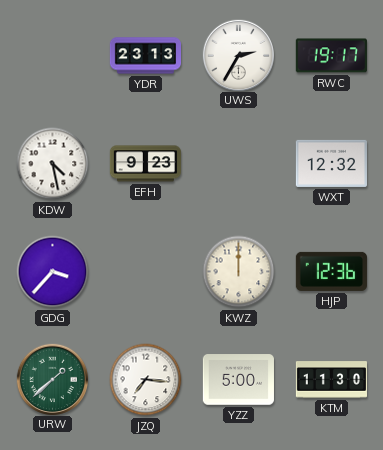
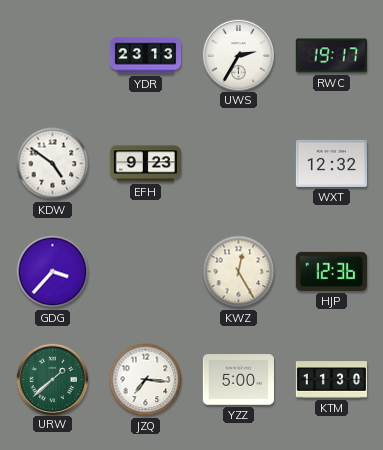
KDW: 4:28 -> 4:51 (53, 164)
KWZ: 12:00 -> 12:25 (239, 272)
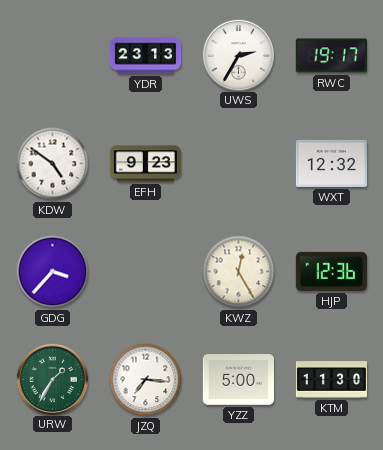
URW: 1:38 -> 1:35 (52, 379)
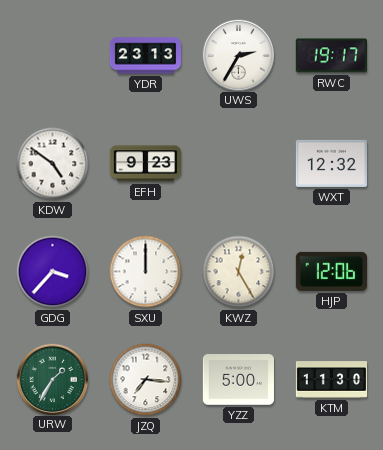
SXU: none -> 12:00 (146, 272)
HJP: 12:36 -> 12:06 (331, 271)
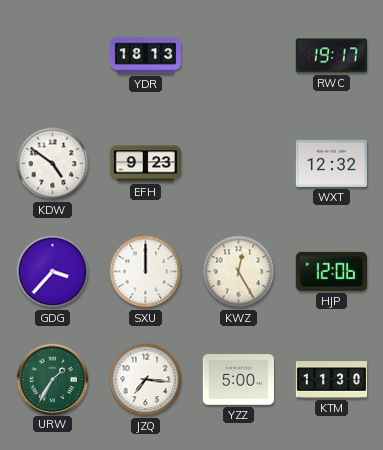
YDR: 23:13 -> 18:13 (145, 56)
UWS: 2:35 -> none (238, 55)
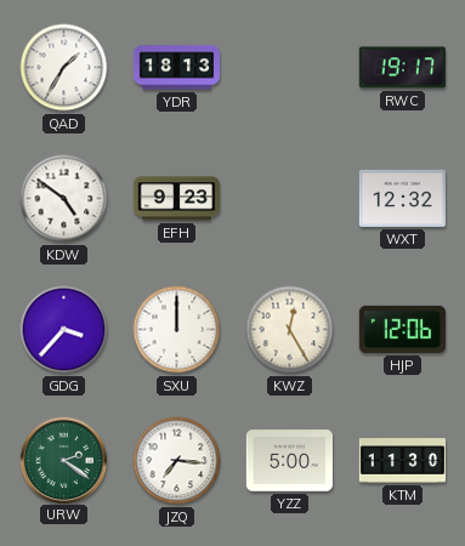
QAD: none -> 1:35 (64, 68)
URW: 1:35 -> 2:21 (63, 460)
